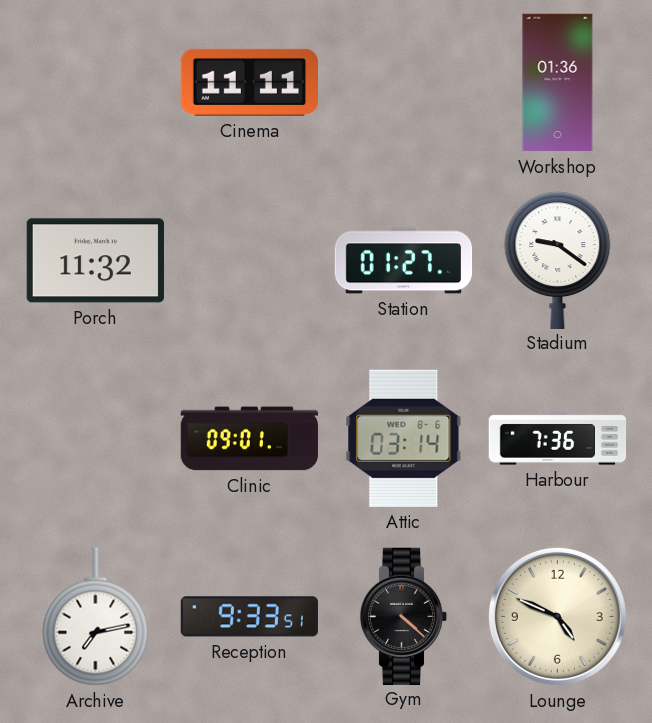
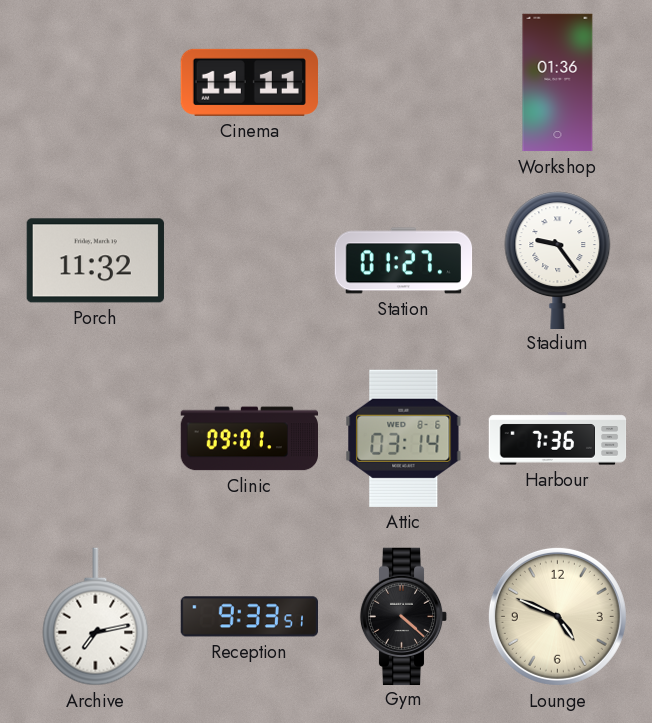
Stadium: 9:21 -> 9:24 (558, 260)
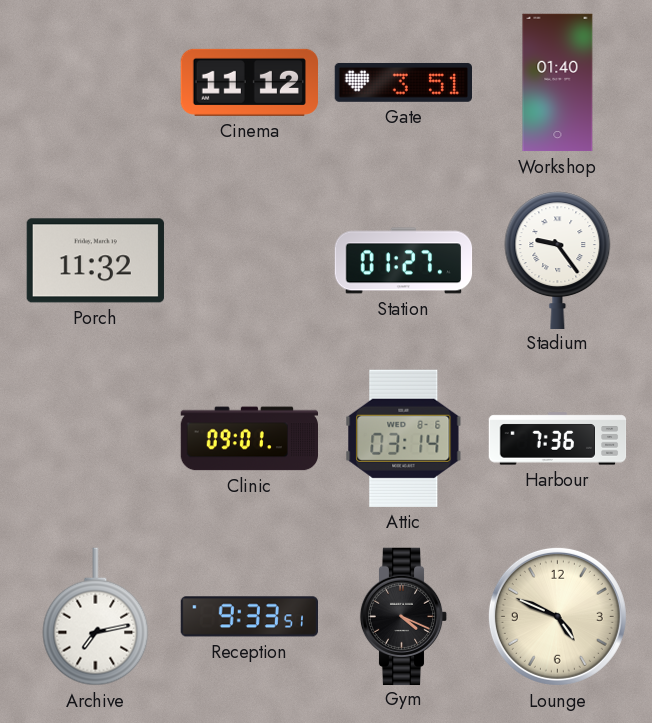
Cinema: 11:11 -> 11:12 (249, 82)
Gate: none -> 3:51 (403, 82)
Workshop: 01:36 -> 01:40 (558, 83)
Gym: 4:22 -> 4:19 (404, 616)
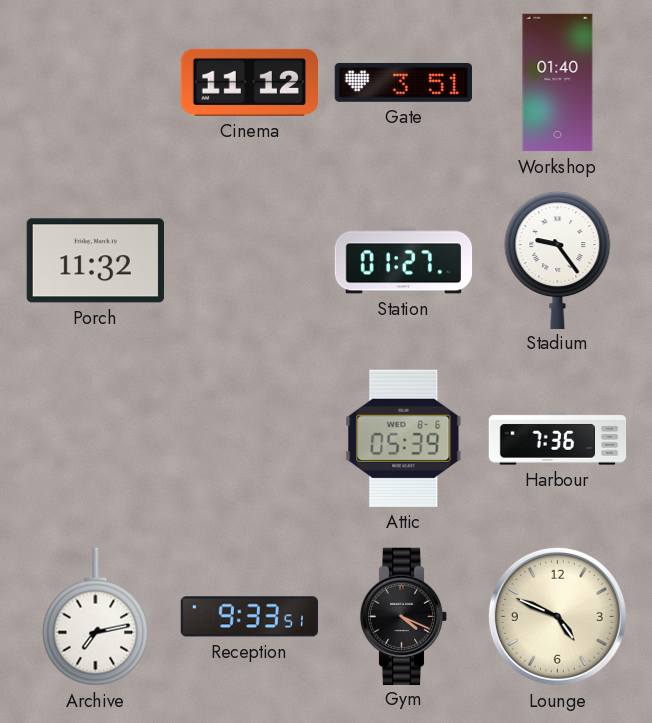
Clinic: 09:01 -> none (249, 439)
Attic: 03:14 -> 05:39 (404, 438)
